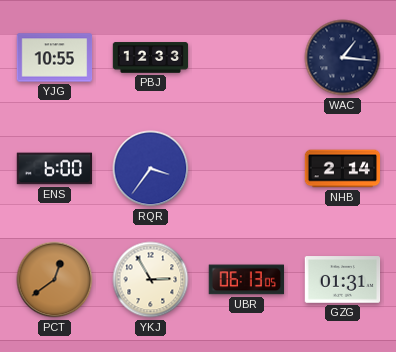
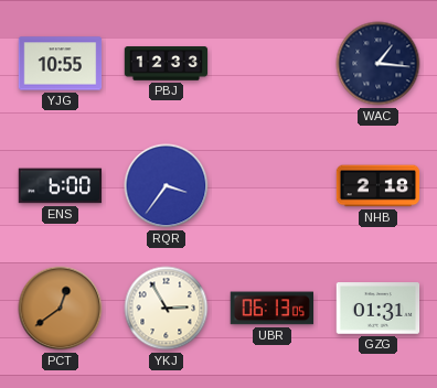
NHB: 2:14 -> 2:18 (379, 186)
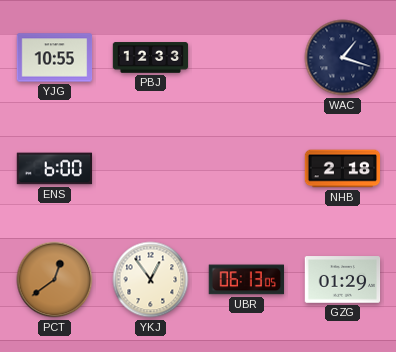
WAC: 1:16 -> 1:18 (343, 58)
RQR: 3:36 -> none (167, 186)
YKJ: 2:55 -> 12:54 (151, 280)
GZG: 01:31 -> 01:29 (343, 280)
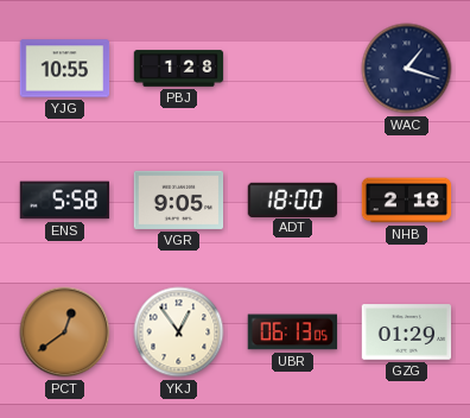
PBJ: 12:33 -> 1:28 (179, 69)
ENS: 6:00 -> 5:58 (65, 201)
VGR: none -> 9:05 (179, 199)
ADT: none -> 18:00 (293, 199)
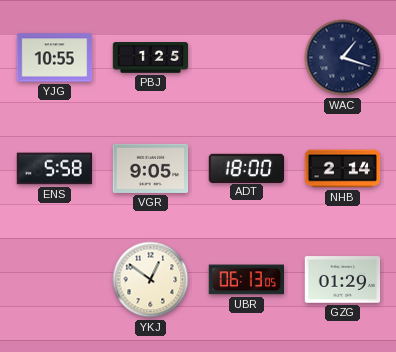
PBJ: 1:28 -> 1:25 (151, 58)
NHB: 2:18 -> 2:14 (343, 169)
PCT: 12:39 -> none (65, 332)
YKJ: 12:54 -> 12:51 (151, 280)
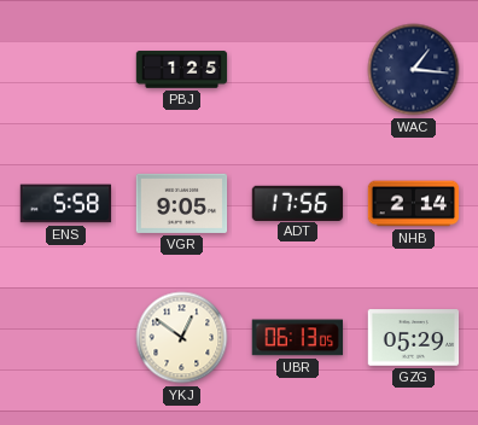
YJG: 10:55 -> none (55, 58)
WAC: 1:18 -> 1:16 (414, 70)
ADT: 18:00 -> 17:56 (298, 203)
GZG: 01:29 -> 05:29 (414, 338)
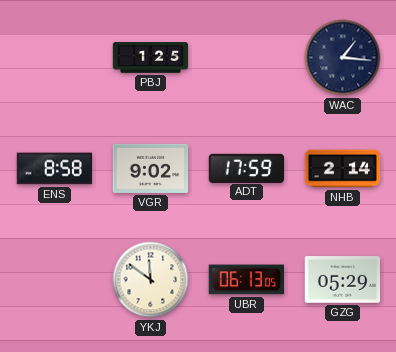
ENS: 5:58 -> 8:58 (55, 169)
VGR: 9:05 -> 9:02 (151, 168)
ADT: 17:56 -> 17:59 (247, 168)
YKJ: 12:51 -> 11:51 (151, 280)
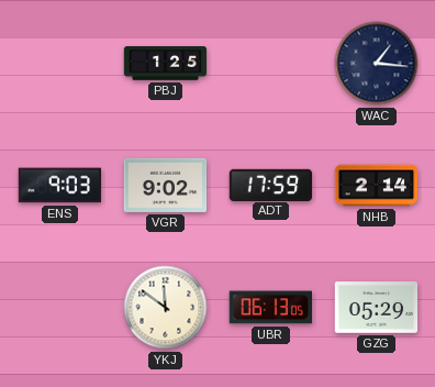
ENS: 8:58 -> 9:03 (60, 186)
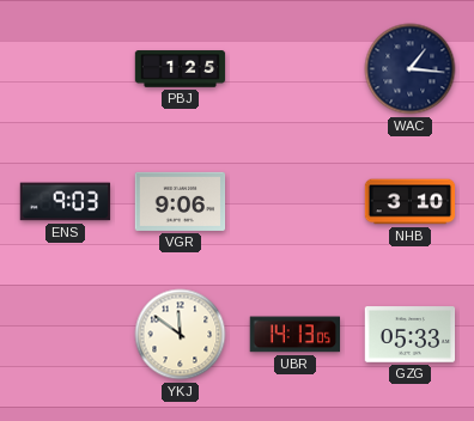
VGR: 9:02 -> 9:06 (181, 201)
ADT: 17:59 -> none (271, 185)
NHB: 2:14 -> 3:10 (411, 202)
UBR: 06:13 -> 14:13 (294, 335)
GZG: 05:29 -> 05:33 (411, 335)
